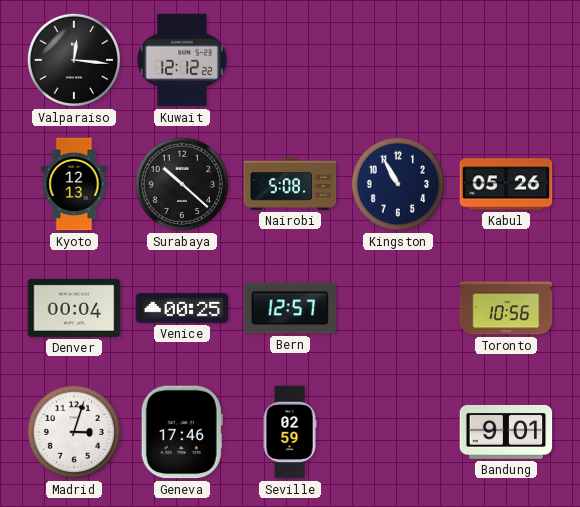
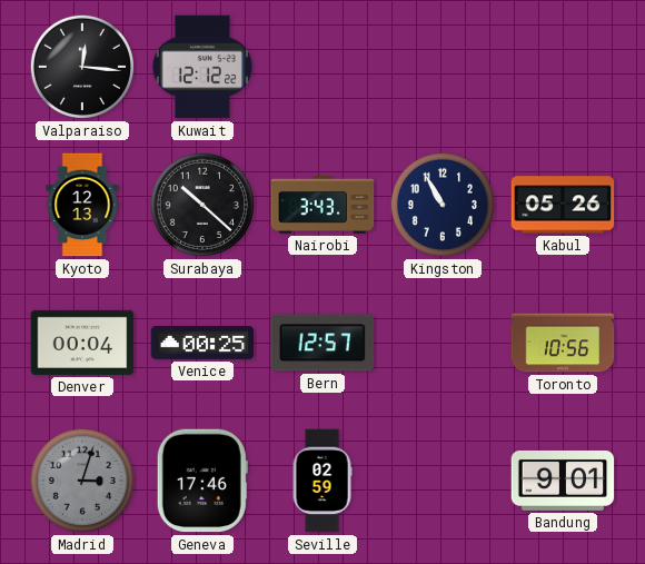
Nairobi: 5:08 -> 3:43 (322, 205)
Madrid dial: white -> grey (82, 481)
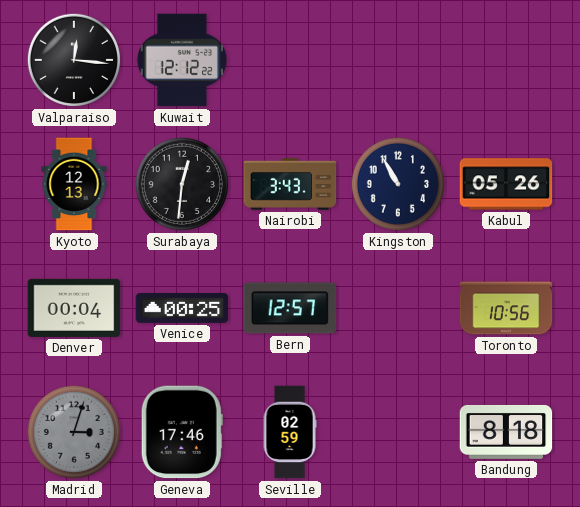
Surabaya: 10:22 -> 12:31 (182, 184)
Bandung: 9:01 -> 8:18 (506, 432)
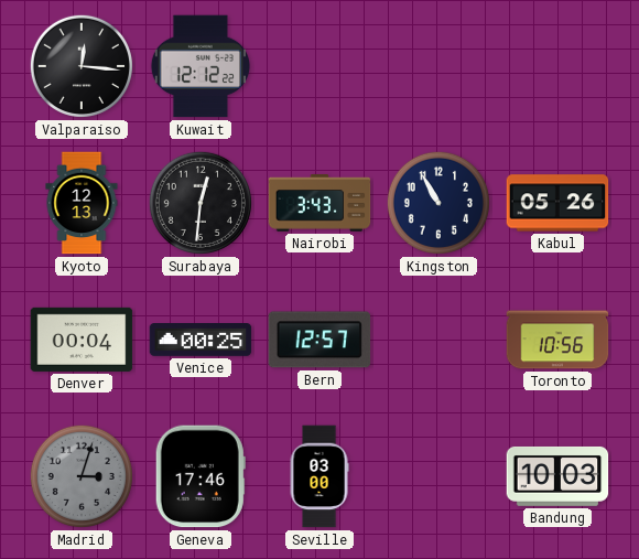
Seville: 02:59 -> 03:00 (319, 476)
Bandung: 8:18 -> 10:03 (557, 476)
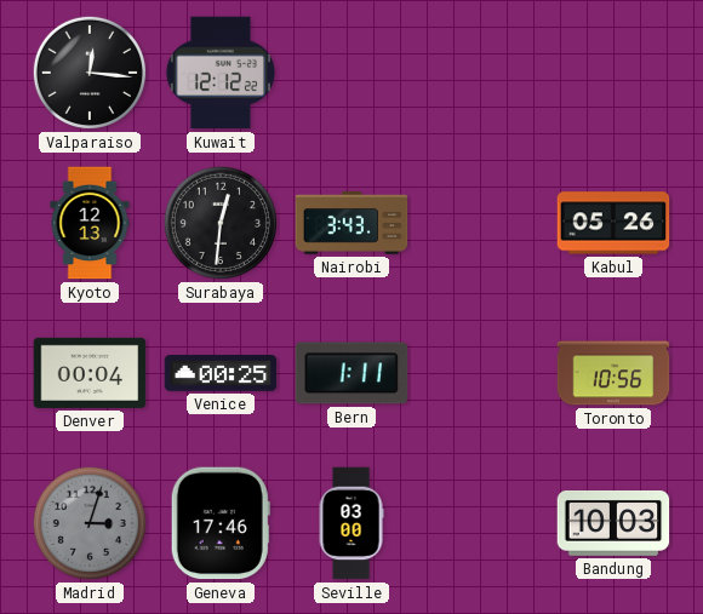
Kingston: 10:55 -> none (438, 203)
Bern: 12:57 -> 1:11 (351, 373)
